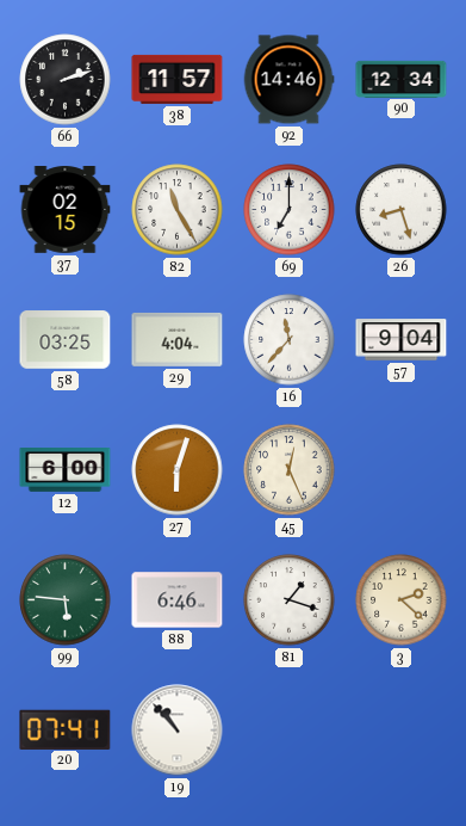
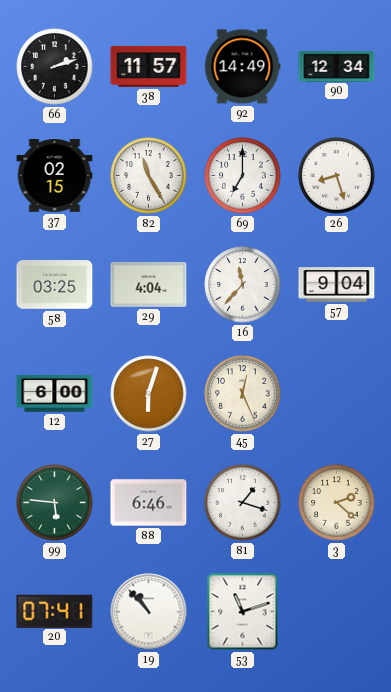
92: 14:46 -> 14:49 (242, 67)
53: none -> 11:12 (243, 612)
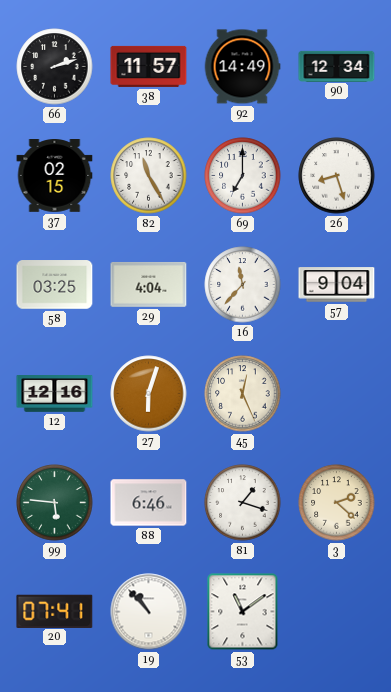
12: 6:00 -> 12:16 (55, 394)
53: 11:12 -> 11:09 (243, 612)
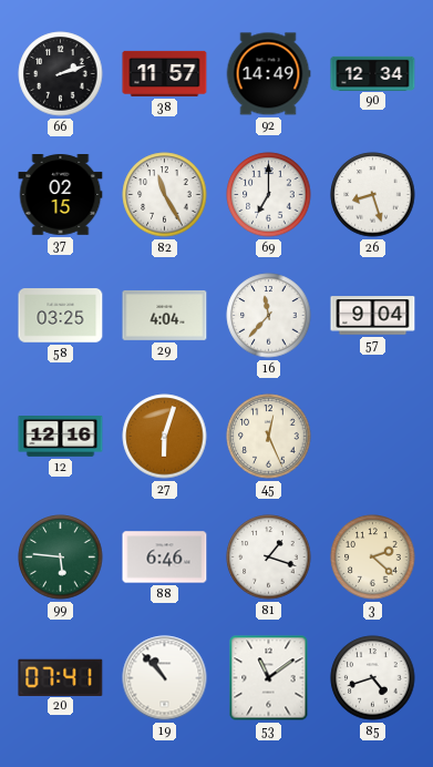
85: none -> 4:42 (373, 678)
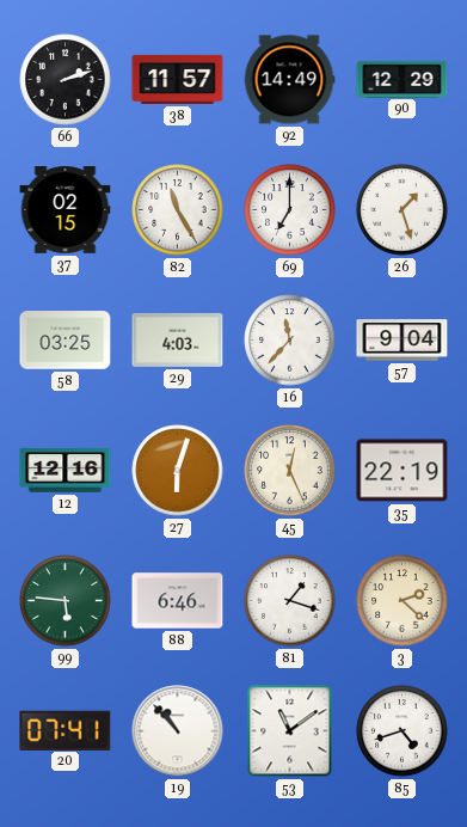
90: 12:34 -> 12:29 (403, 79)
26: 8:27 -> 1:27 (403, 210)
29: 4:04 -> 4:03 (178, 339)
35: none -> 22:19 (403, 471)
